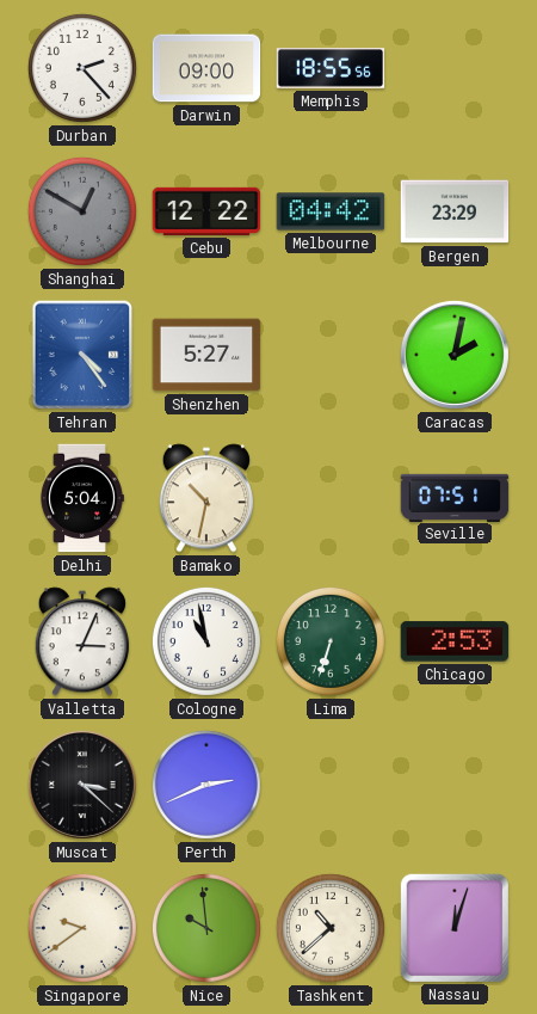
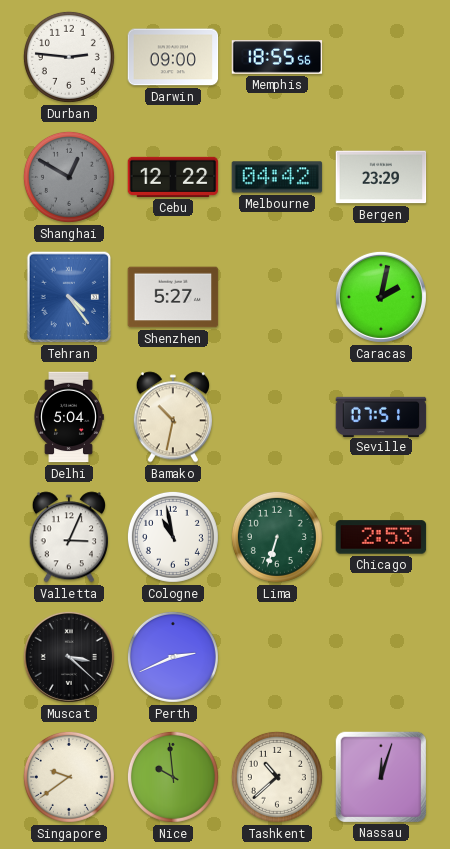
Durban: 2:23 -> 2:46 (69, 57)
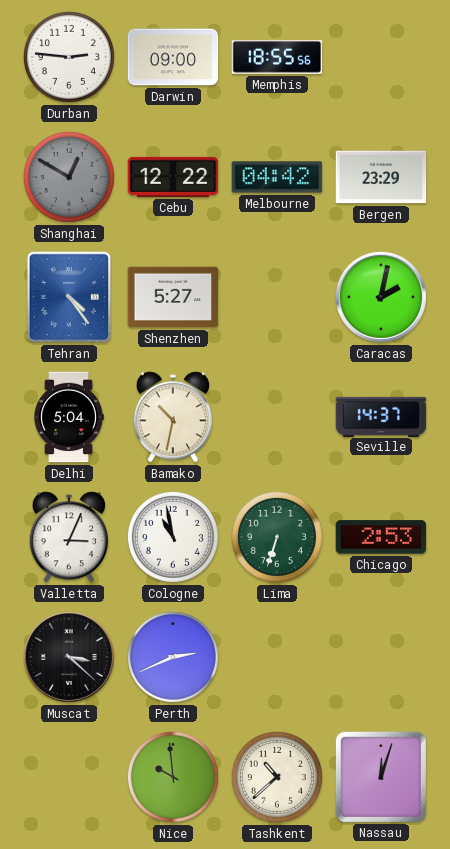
Seville: 07:51 -> 14:37 (381, 416)
Singapore: 9:39 -> none (69, 777)
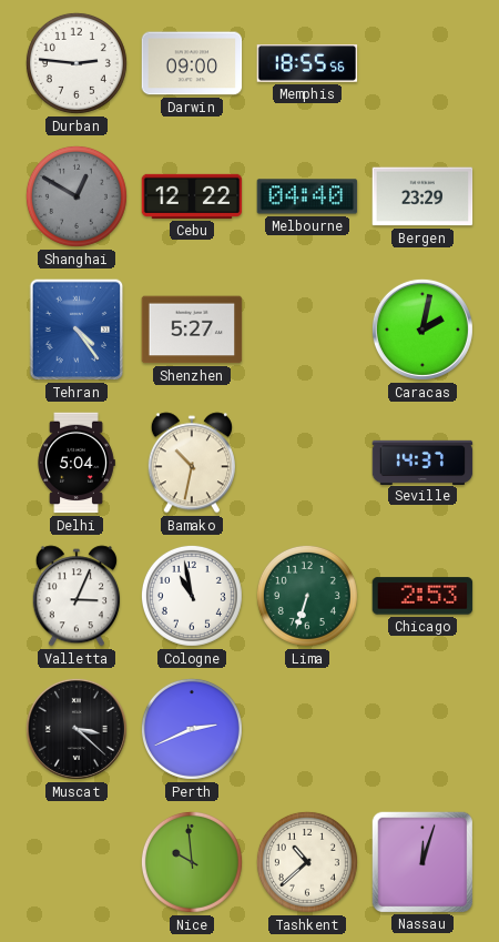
Melbourne: 04:42 -> 04:40 (307, 196)
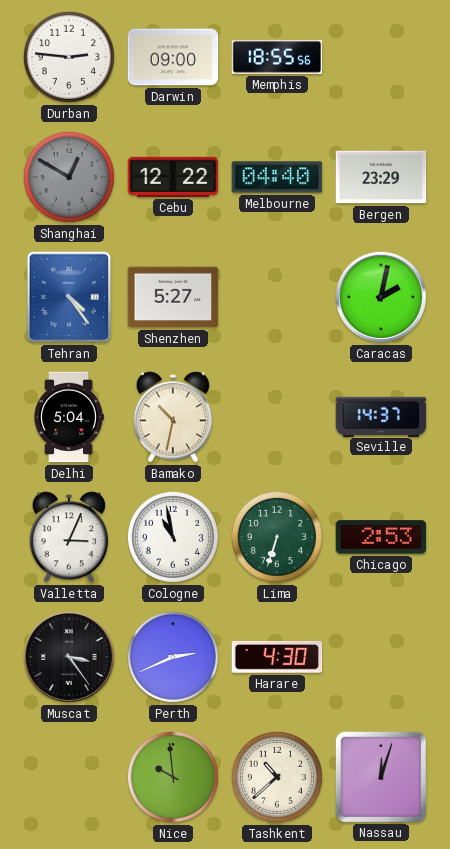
Muscat: 3:22 -> 3:24 (69, 657)
Harare: none -> 4:30 (277, 657)
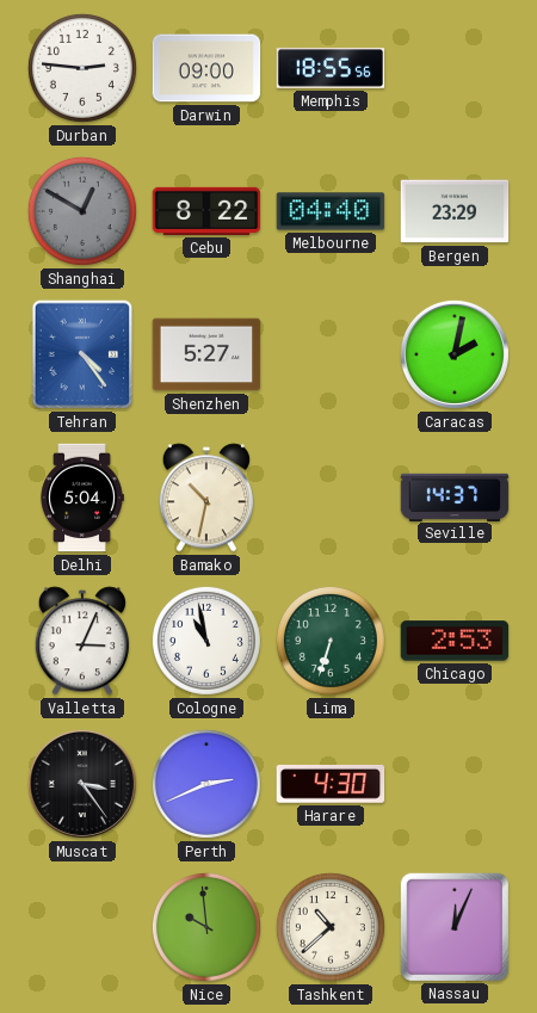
Cebu: 12:22 -> 8:22 (206, 211)
Nassau: 12:03 -> 12:04 (453, 926)
